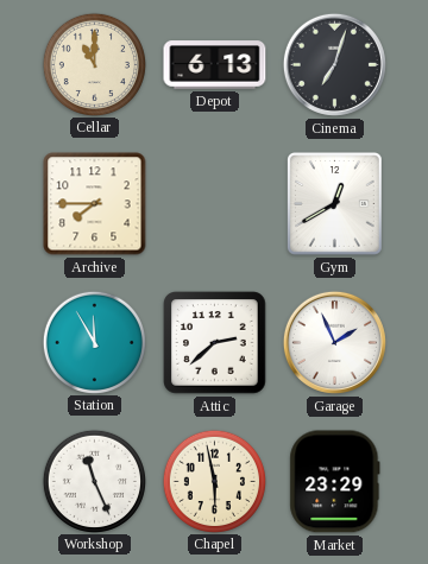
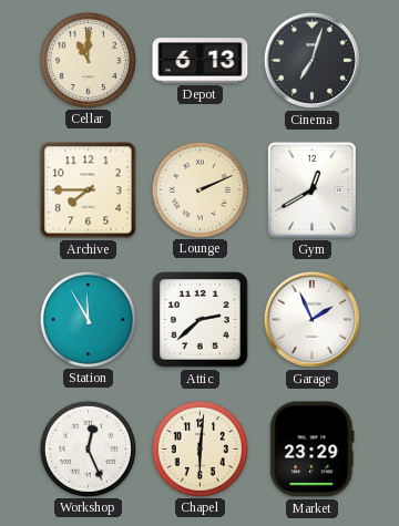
Lounge: none -> 2:11 (199, 189)
Workshop: 11:26 -> 12:26 (88, 448)
Chapel: 5:58 -> 6:01 (199, 448)
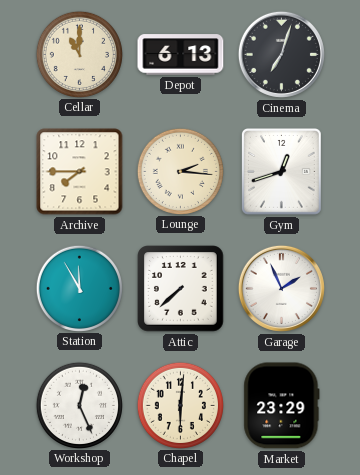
Lounge: 2:11 -> 2:16 (180, 171)
Gym: 12:40 -> 12:42 (282, 172)
Attic: 2:38 -> 7:38 (181, 289)
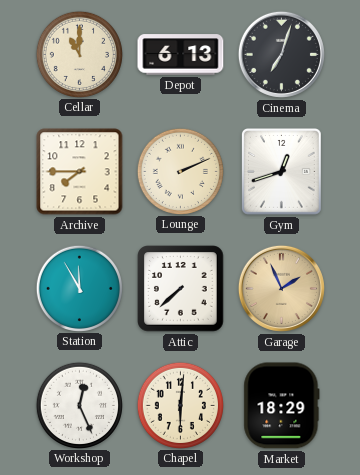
Lounge: 2:16 -> 2:11 (180, 171)
Garage dial: white -> champagne (281, 288)
Market: 23:29 -> 18:29 (282, 406)
